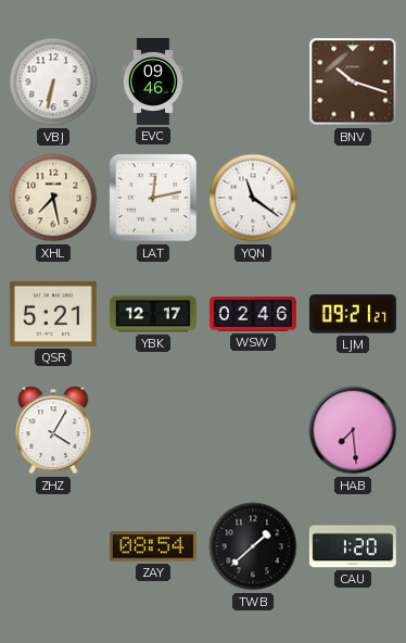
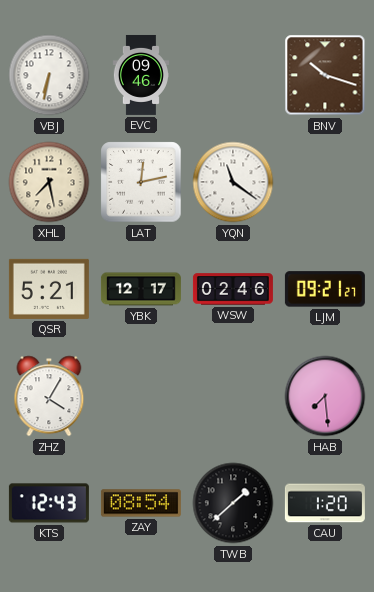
KTS: none -> 12:43 (49, 503)
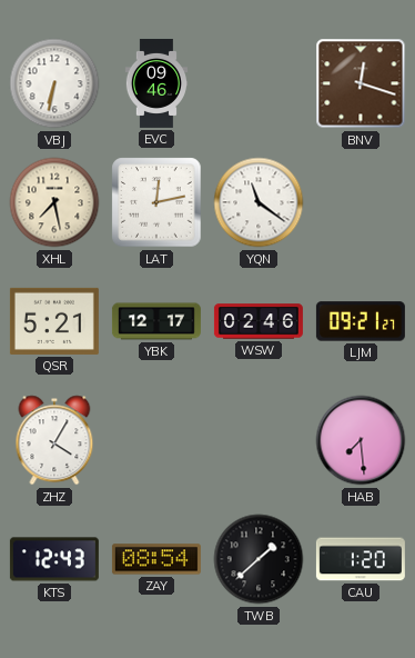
BNV: 10:18 -> 12:18 (361, 83)
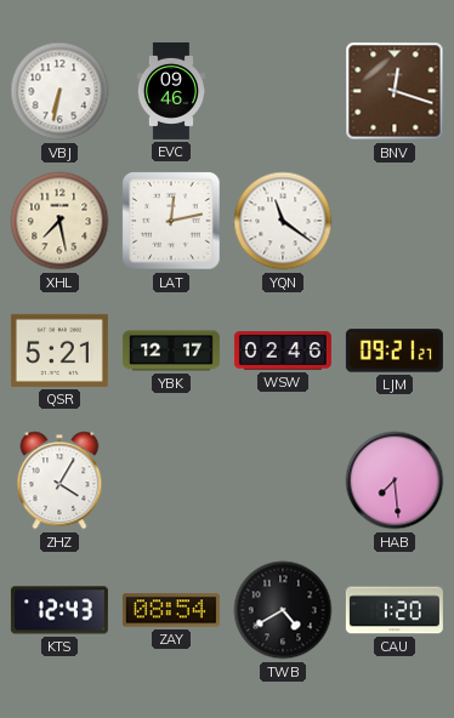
TWB: 1:38 -> 4:40 (283, 610)
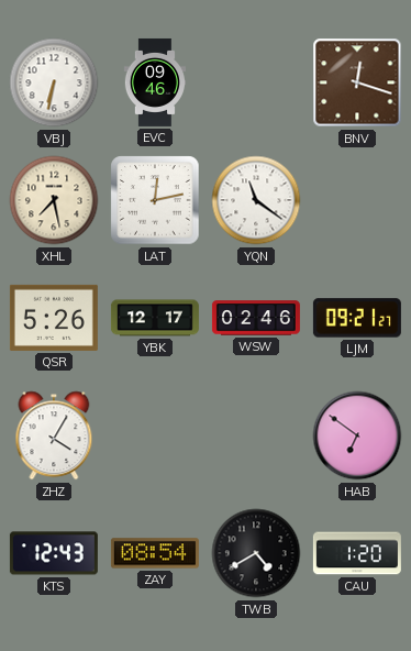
QSR: 5:21 -> 5:26 (54, 318)
HAB: 7:29 -> 6:51 (357, 435)
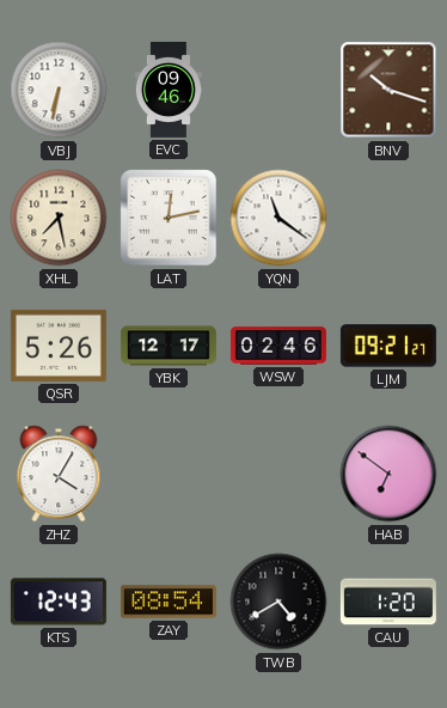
BNV: 12:18 -> 10:18 (388, 90)
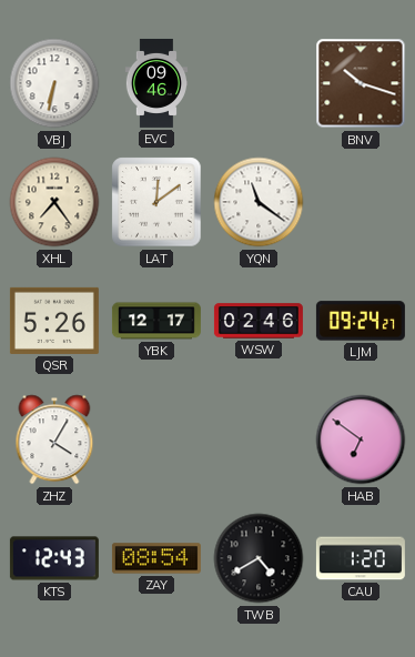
XHL: 7:28 -> 7:24 (54, 202)
LAT: 12:13 -> 12:09 (156, 202)
LJM: 09:21 -> 09:24 (361, 321)
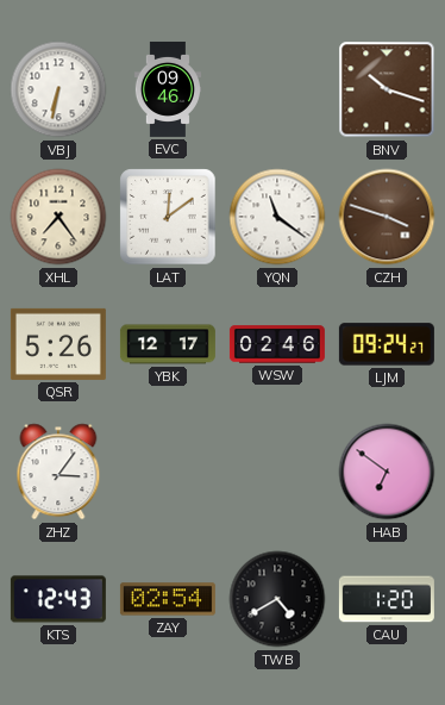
CZH: none -> 3:48 (387, 217)
ZHZ: 4:05 -> 3:06 (58, 472)
ZAY: 08:54 -> 02:54 (168, 599)
